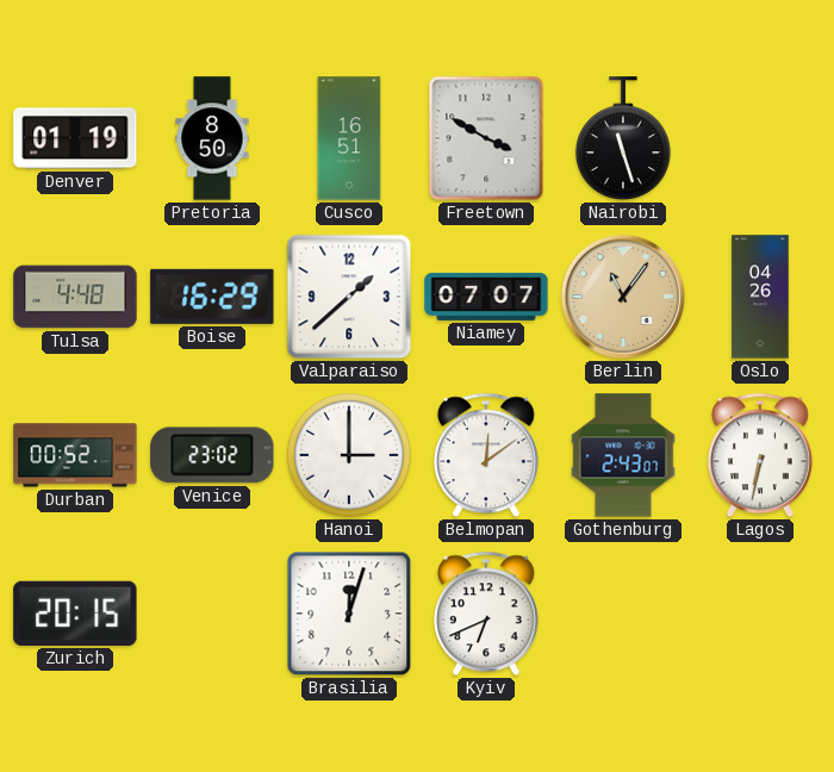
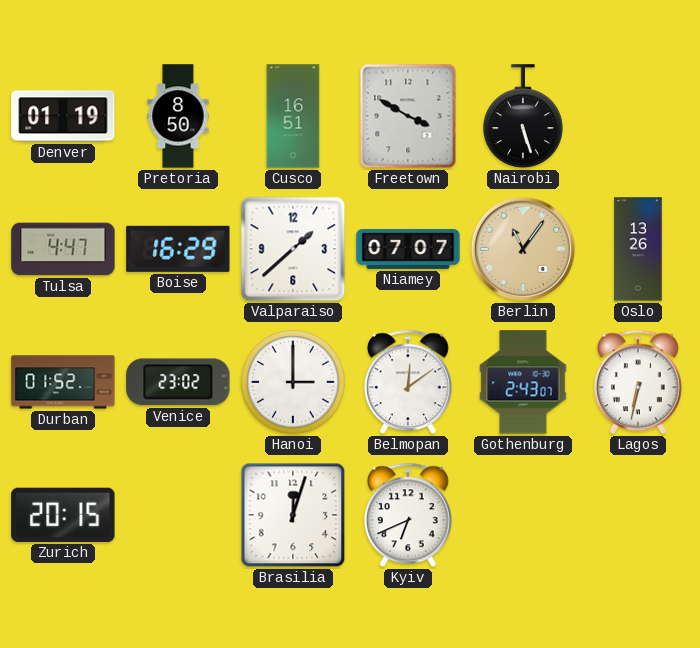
Nairobi: 11:27 -> 5:27 (523, 117)
Tulsa: 4:48 -> 4:47 (63, 249)
Oslo: 04:26 -> 13:26 (638, 249)
Durban: 00:52 -> 01:52 (63, 382)
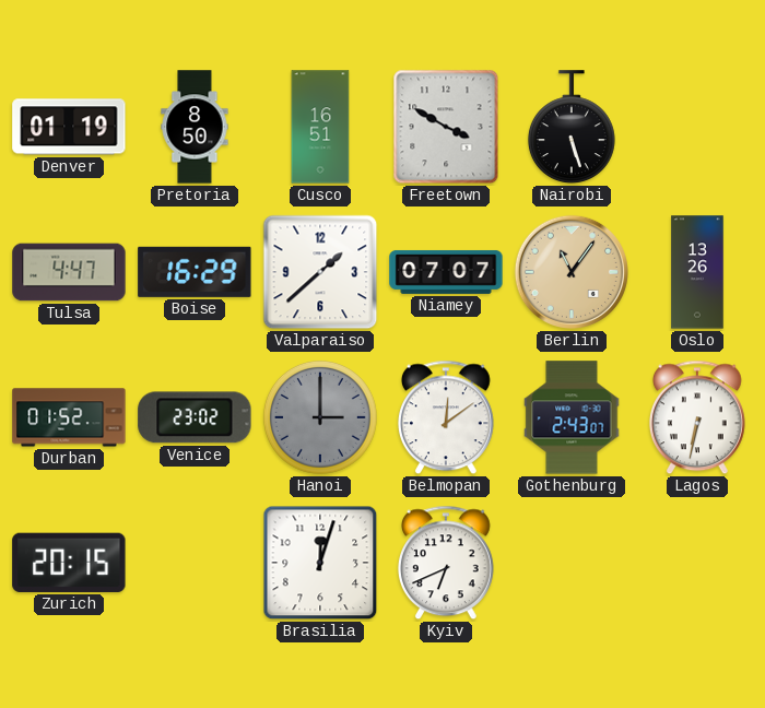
Hanoi dial: white -> grey (320, 417)
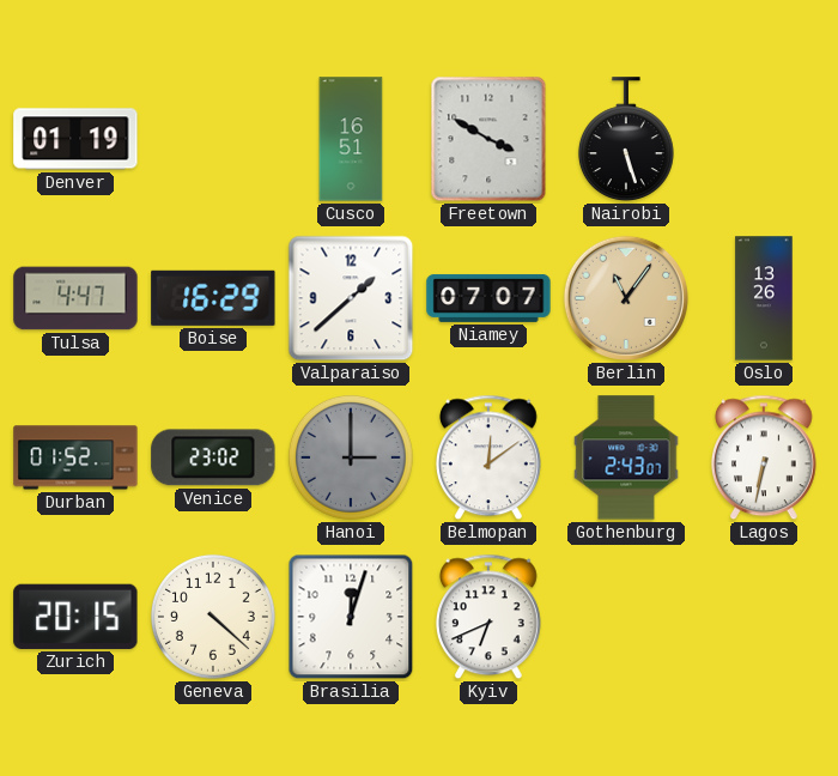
Pretoria: 8:50 -> none (195, 127)
Geneva: none -> 4:22 (213, 617)
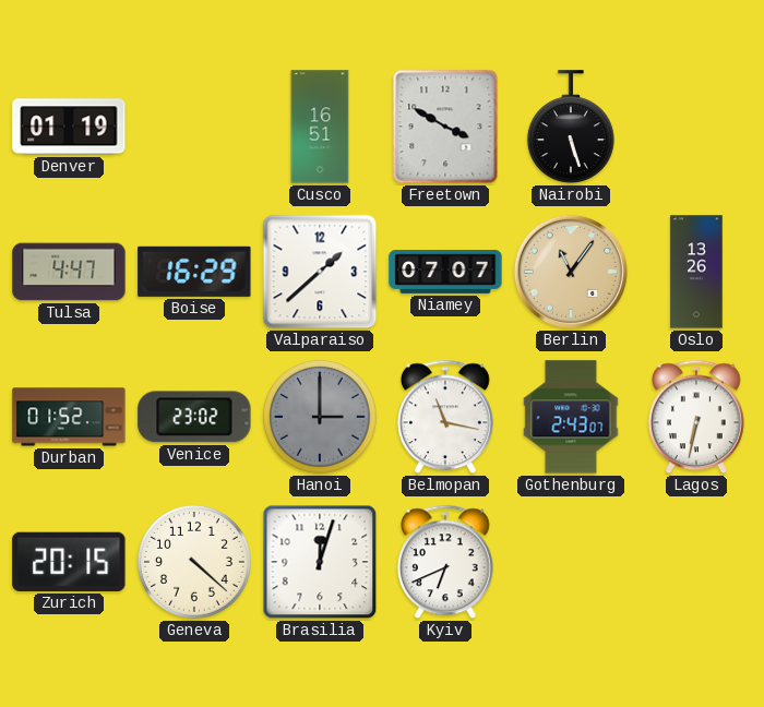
Belmopan: 12:09 -> 11:17 (445, 417)
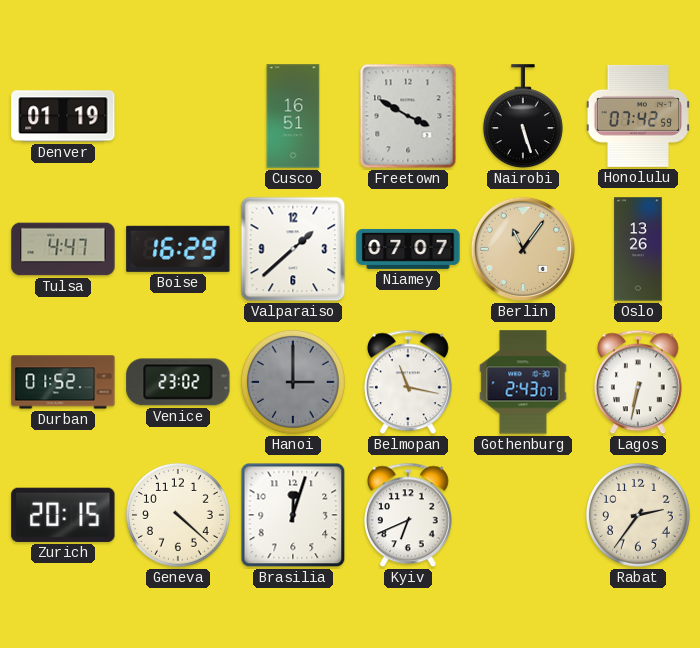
Honolulu: none -> 07:42 (638, 116)
Rabat: none -> 2:36 (638, 515)
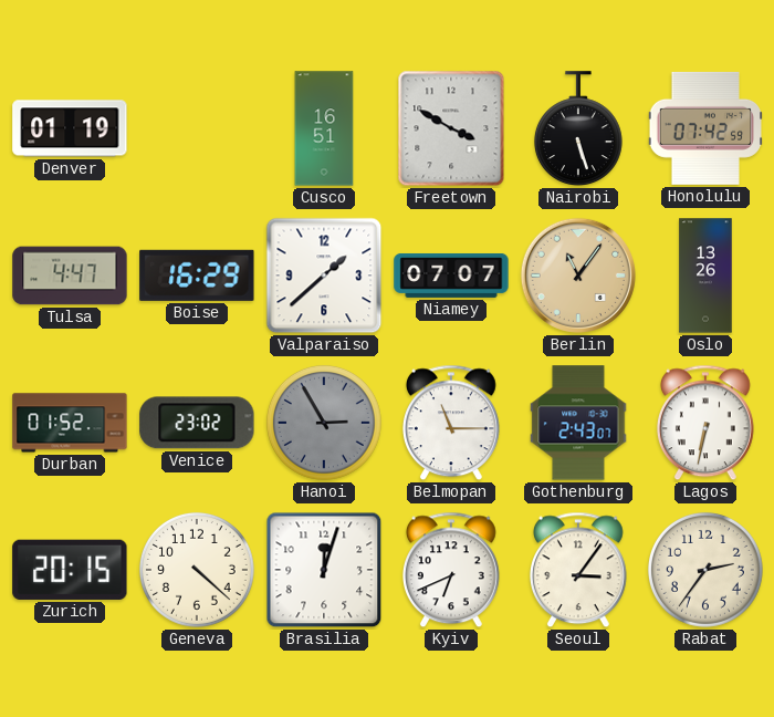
Hanoi: 3:00 -> 2:55 (324, 423)
Belmopan: 11:17 -> 11:15 (451, 423)
Seoul: none -> 3:06 (578, 570)
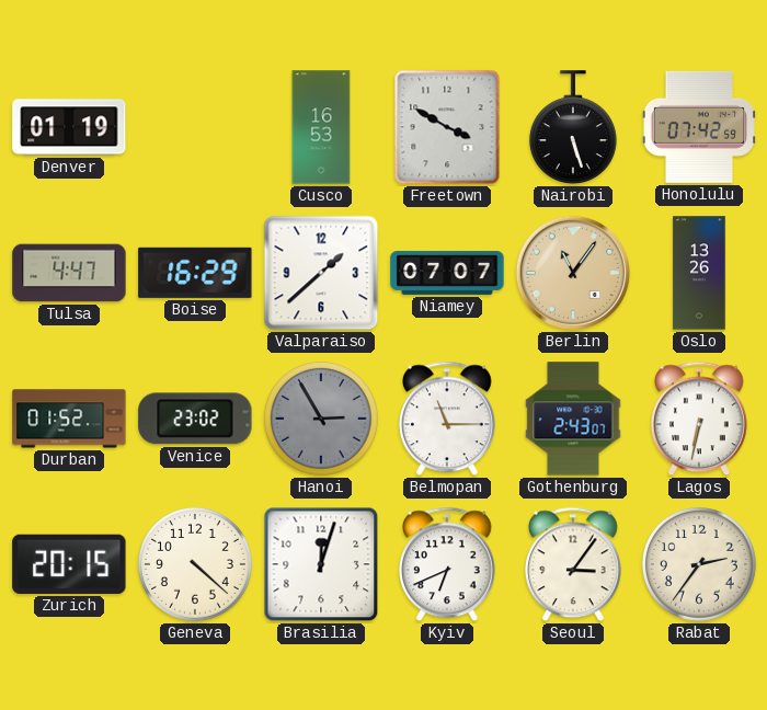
Cusco: 16:51 -> 16:53 (321, 127)
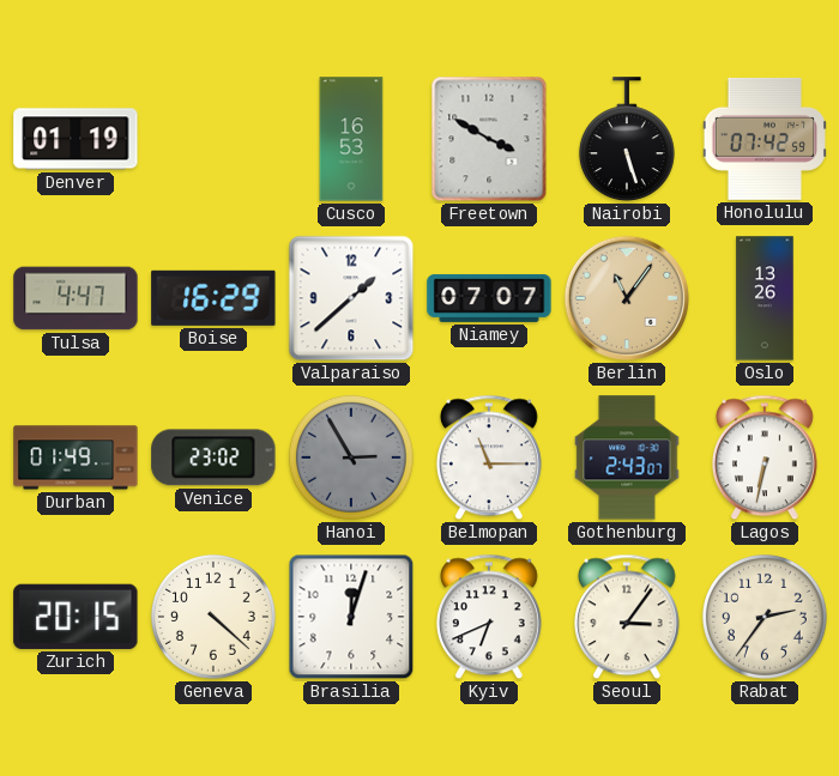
Durban: 01:52 -> 01:49 (76, 457)
